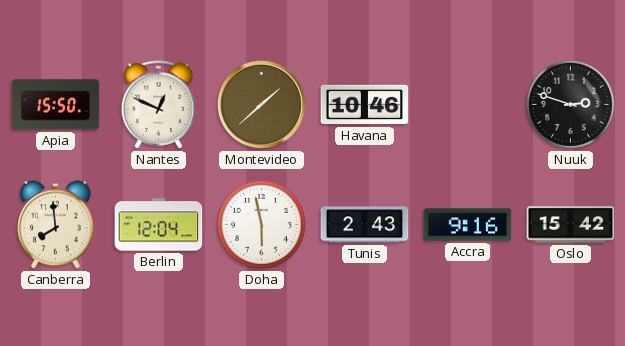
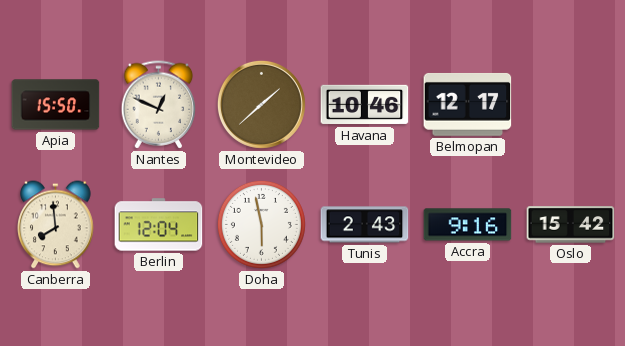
Belmopan: none -> 12:17 (468, 104)
Nuuk: 2:48 -> none (570, 104)
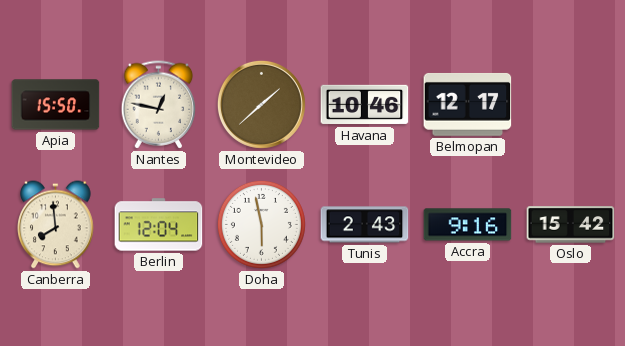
Nantes: 12:49 -> 12:47 (159, 105)
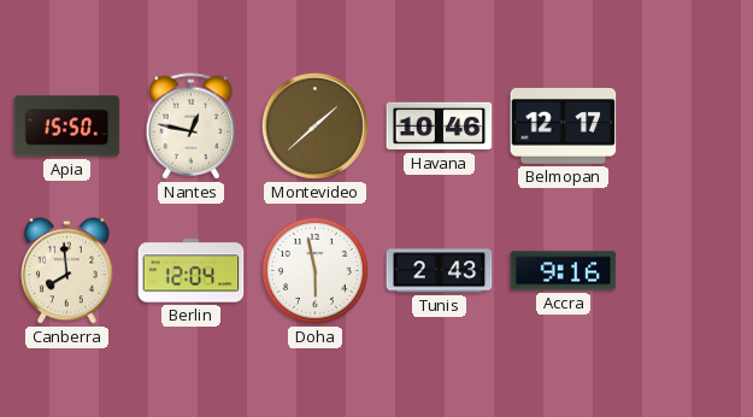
Oslo: 15:42 -> none (571, 225)
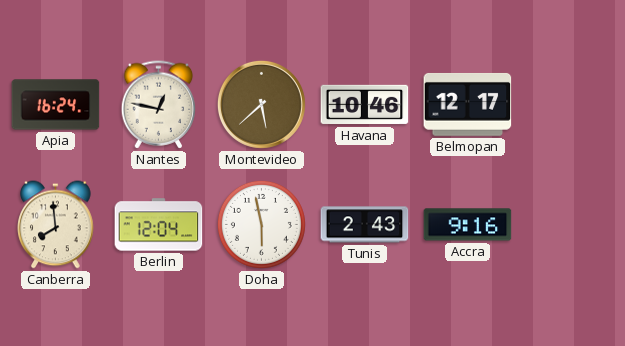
Apia: 15:50 -> 16:24 (56, 105)
Montevideo: 1:38 -> 5:38 (261, 104)
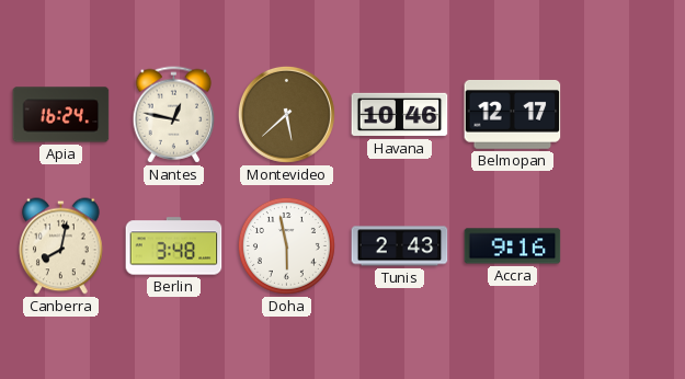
Canberra: 7:59 -> 8:02 (61, 246)
Berlin: 12:04 -> 3:48 (174, 246)
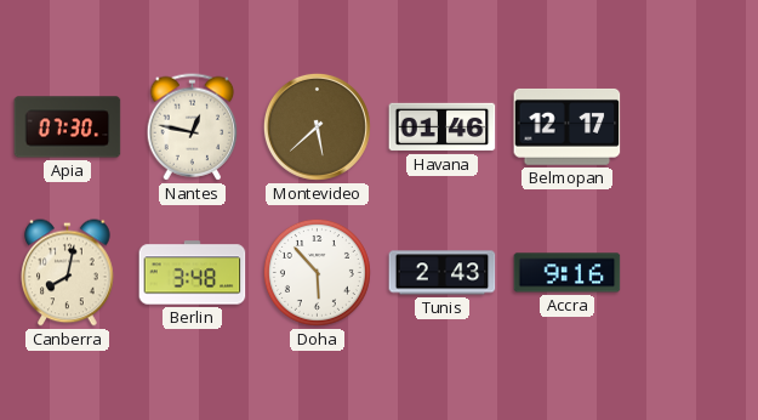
Apia: 16:24 -> 07:30 (68, 127)
Havana: 10:46 -> 01:46 (443, 127)
Doha: 5:58 -> 5:53 (317, 272)
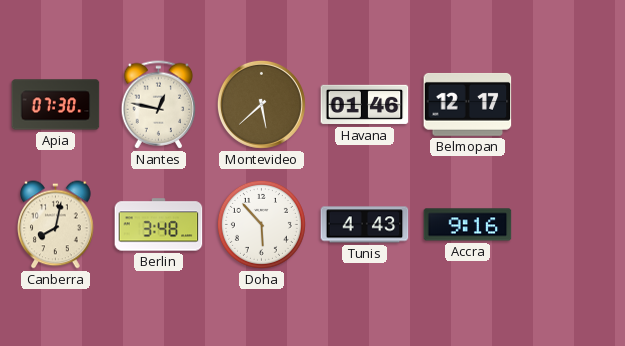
Tunis: 2:43 -> 4:43 (365, 225)
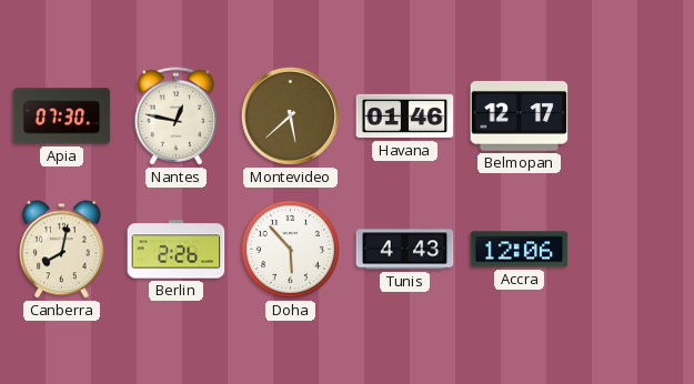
Berlin: 3:48 -> 2:26 (177, 250)
Accra: 9:16 -> 12:06 (520, 250)
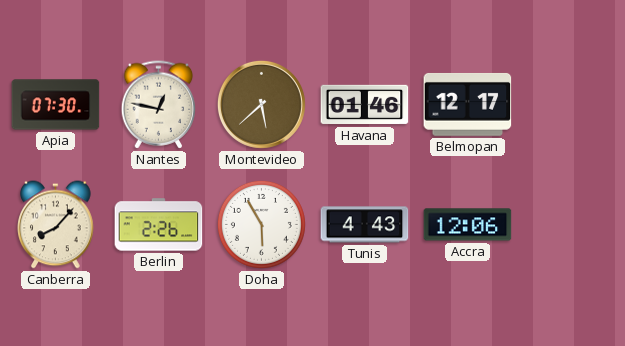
Canberra: 8:02 -> 8:07 (56, 225)
Doha: 5:53 -> 5:55 (261, 224)
